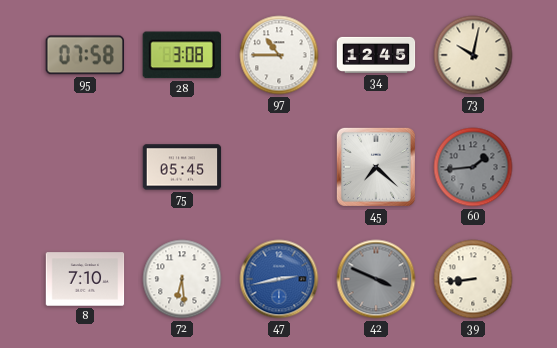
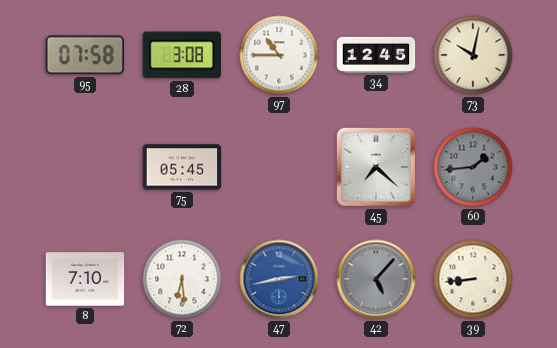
42: 3:49 -> 5:07 (376, 279)
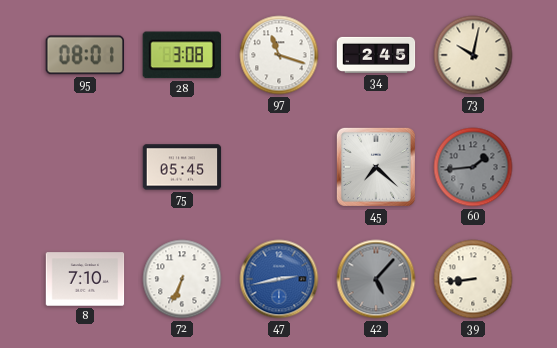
95: 07:58 -> 08:01 (84, 55)
97: 10:45 -> 11:18 (279, 55)
34: 12:45 -> 2:45 (376, 55)
72: 6:29 -> 6:34 (182, 279)
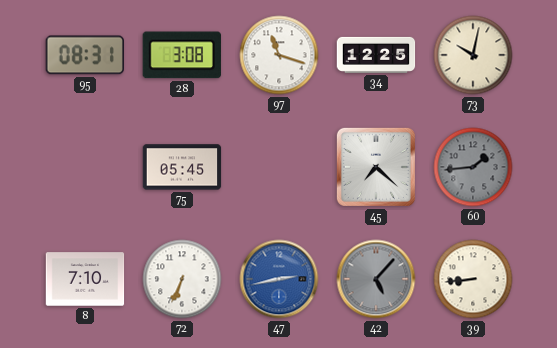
95: 08:01 -> 08:31 (84, 55)
34: 2:45 -> 12:25 (376, 55)
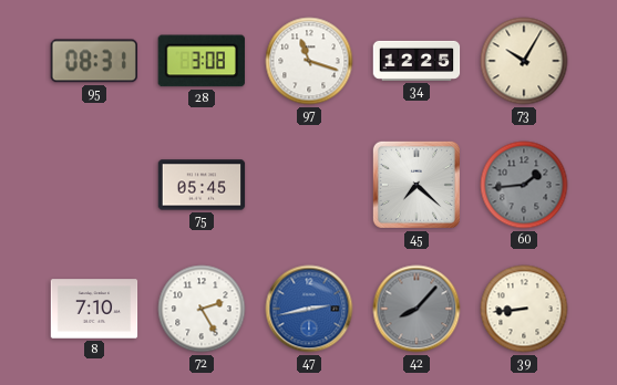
73: 10:02 -> 10:05 (524, 61)
72: 6:34 -> 2:25 (202, 309)
42: 5:07 -> 8:07 (417, 309)
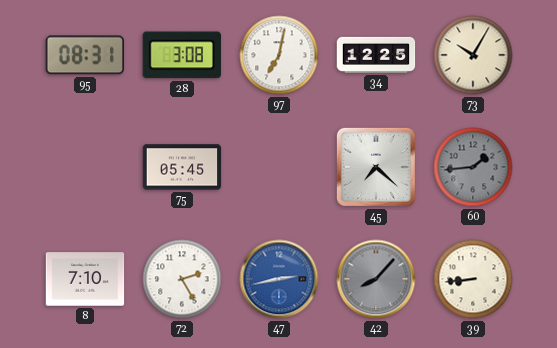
97: 11:18 -> 7:02 (279, 55)
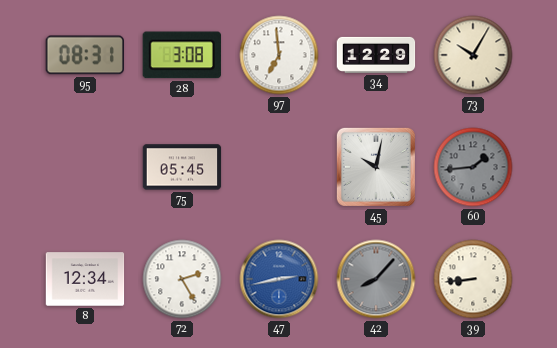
97: 7:02 -> 6:59 (279, 55)
34: 12:25 -> 12:29 (376, 55)
45: 7:22 -> 10:02 (376, 167)
8: 7:10 -> 12:34 (85, 279)
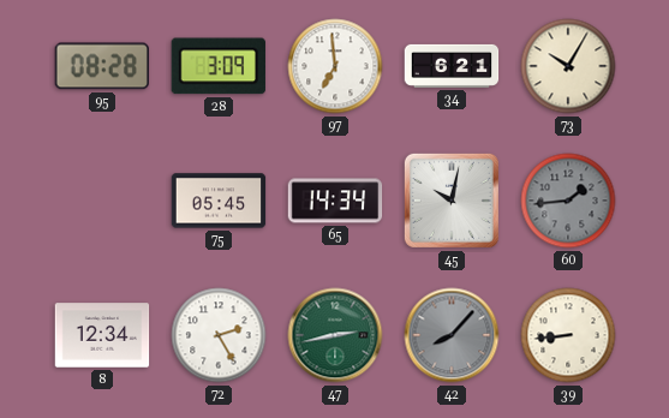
95: 08:31 -> 08:28 (101, 66)
28: 3:08 -> 3:09 (219, 66)
34: 12:29 -> 6:21 (452, 66)
65: none -> 14:34 (335, 201)
47 dial: blue -> green (335, 335)
